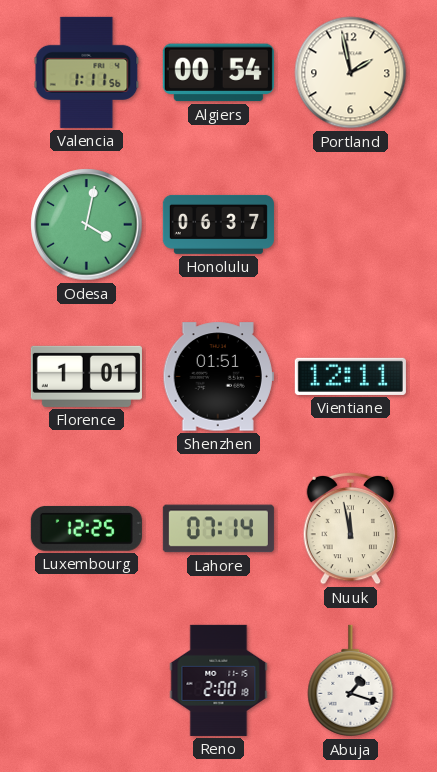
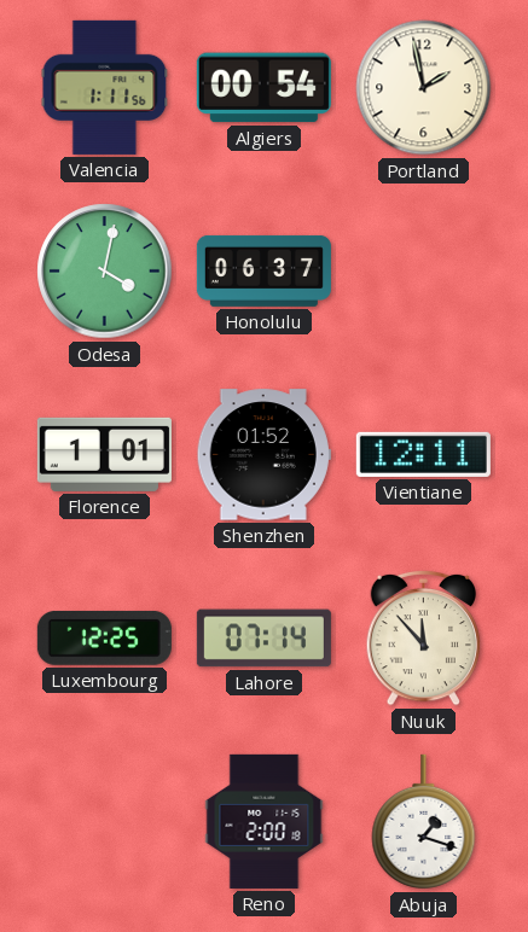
Shenzhen: 01:51 -> 01:52 (263, 455)
Nuuk: 11:58 -> 11:53 (424, 637)
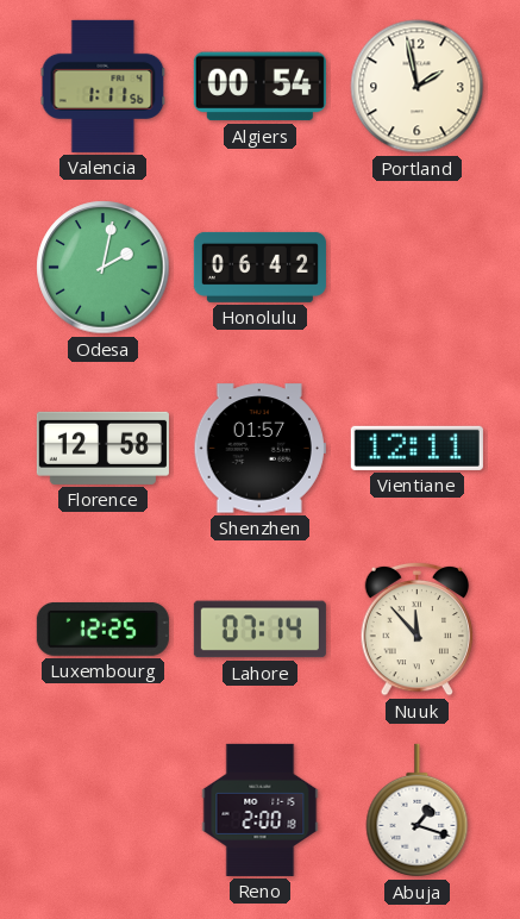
Odesa: 4:02 -> 2:02 (104, 268)
Honolulu: 06:37 -> 06:42 (259, 267)
Florence: 1:01 -> 12:58 (102, 448)
Shenzhen: 01:52 -> 01:57 (259, 449)
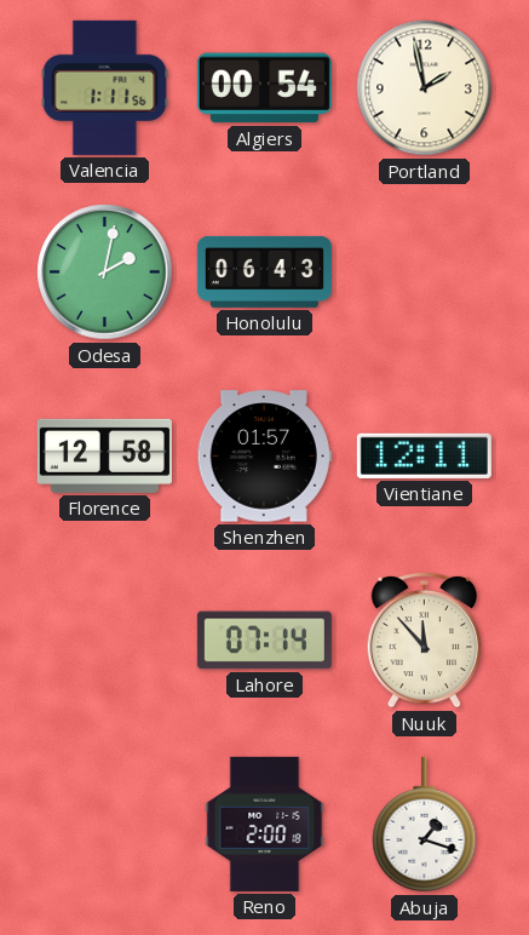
Honolulu: 06:42 -> 06:43 (264, 271)
Luxembourg: 12:25 -> none (102, 629)
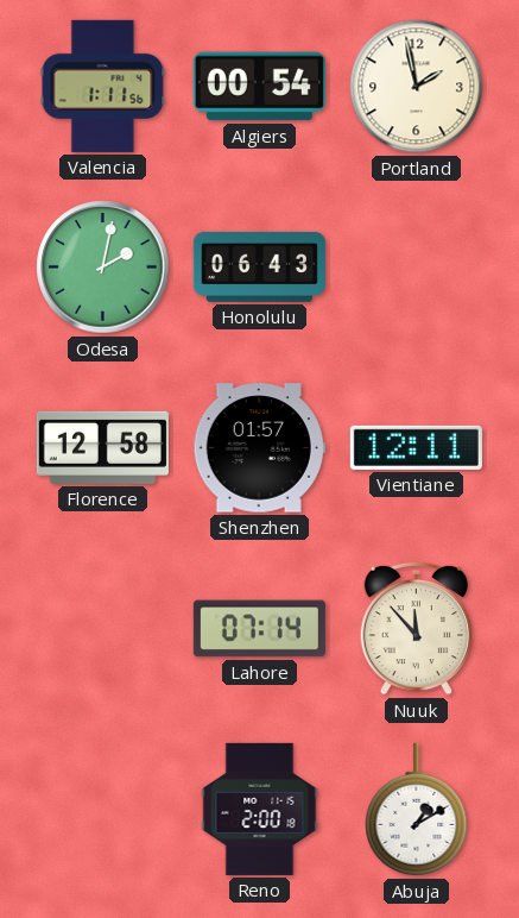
Abuja: 1:18 -> 1:10 (417, 810)
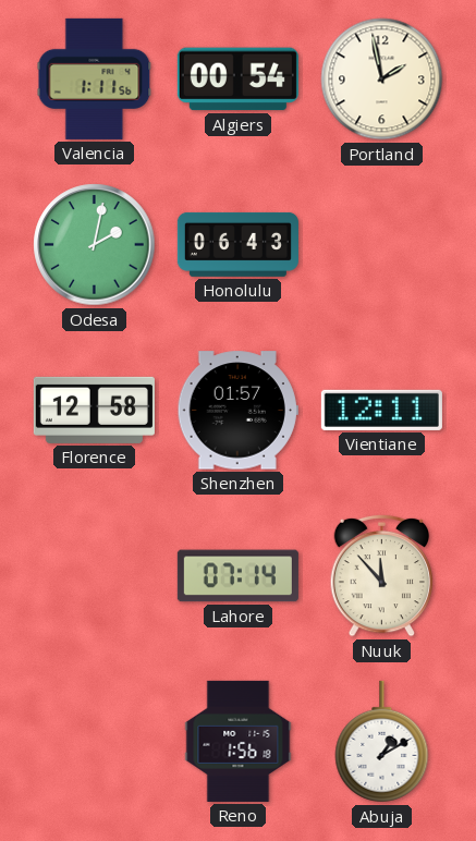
Reno: 2:00 -> 1:56 (239, 741)
